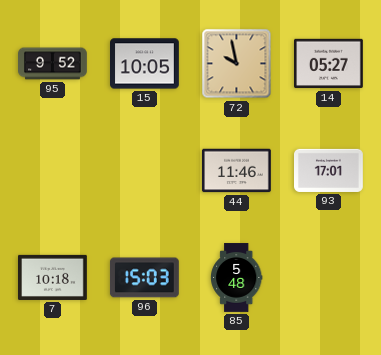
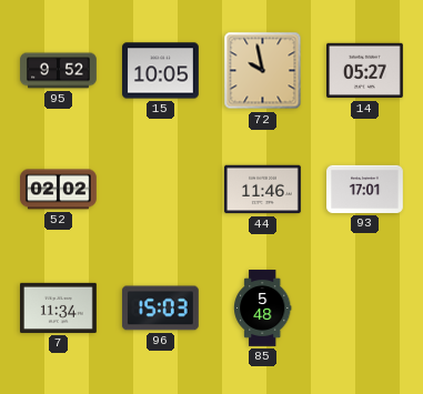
52: none -> 02:02 (59, 190)
7: 10:18 -> 11:34 (59, 307)
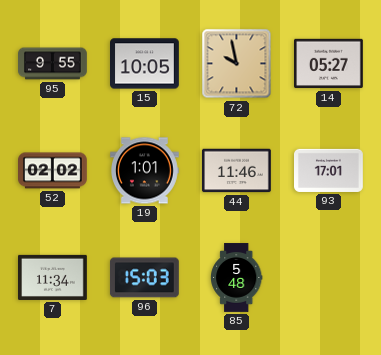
95: 9:52 -> 9:55 (53, 64)
19: none -> 1:01 (145, 171)
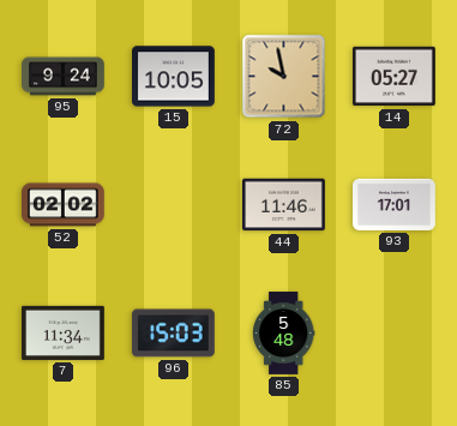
95: 9:55 -> 9:24 (64, 77)
19: 1:01 -> none (145, 171)
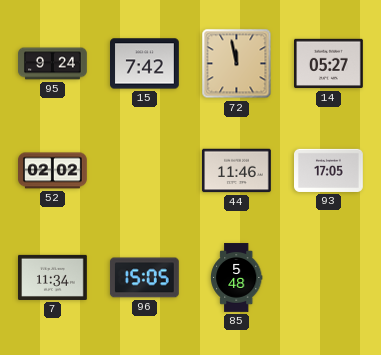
15: 10:05 -> 7:42 (145, 64)
72: 9:58 -> 11:58 (237, 64)
93: 17:01 -> 17:05 (329, 170)
96: 15:03 -> 15:05 (144, 278)
